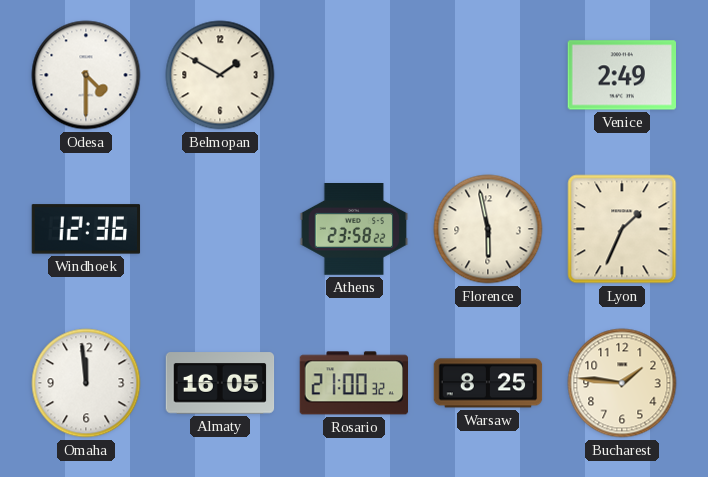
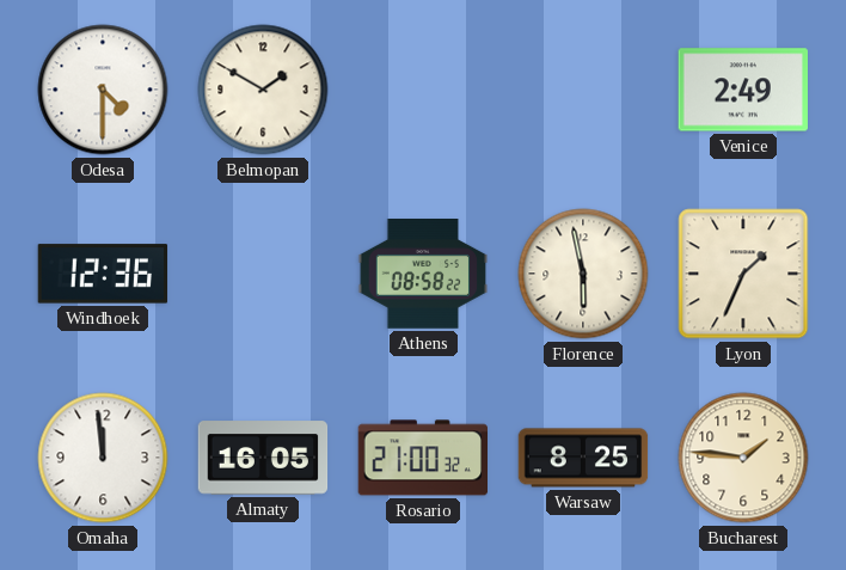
Athens: 23:58 -> 08:58 (423, 274)
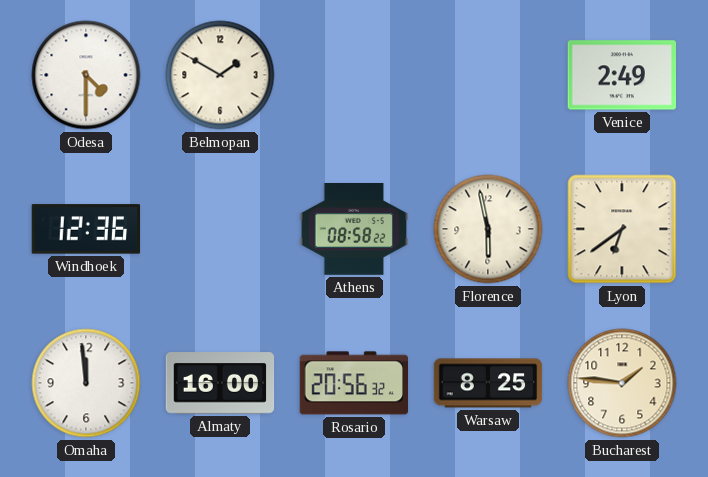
Lyon: 1:34 -> 6:39 (622, 229)
Almaty: 16:05 -> 16:00 (220, 383)
Rosario: 21:00 -> 20:56 (353, 383)
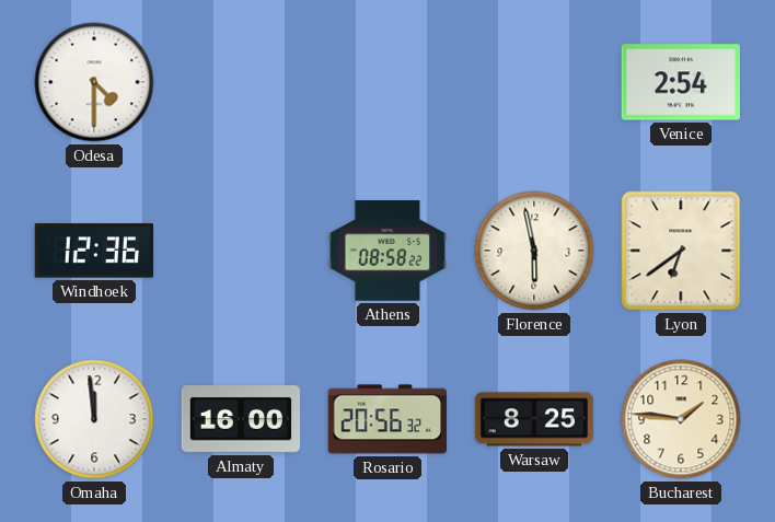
Belmopan: 1:50 -> none (220, 75)
Venice: 2:49 -> 2:54 (680, 82)
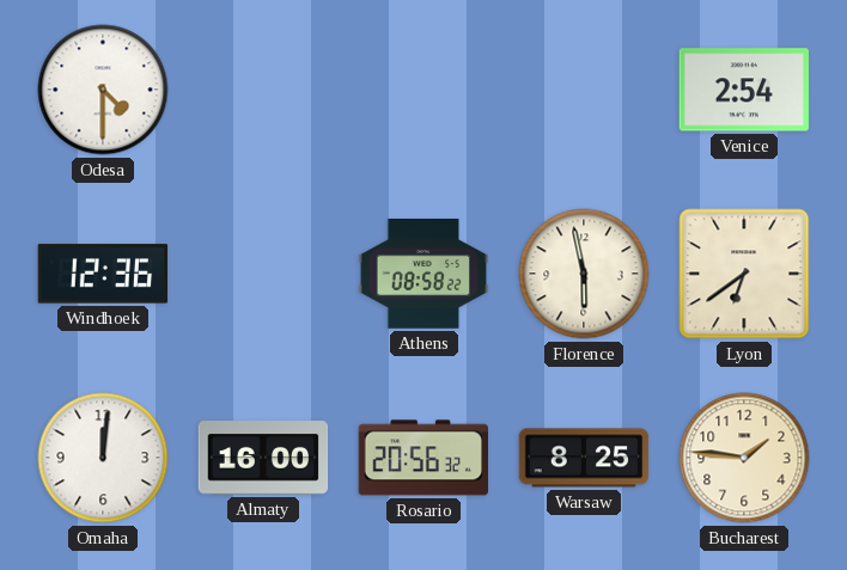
Omaha: 11:59 -> 12:01 (103, 458)
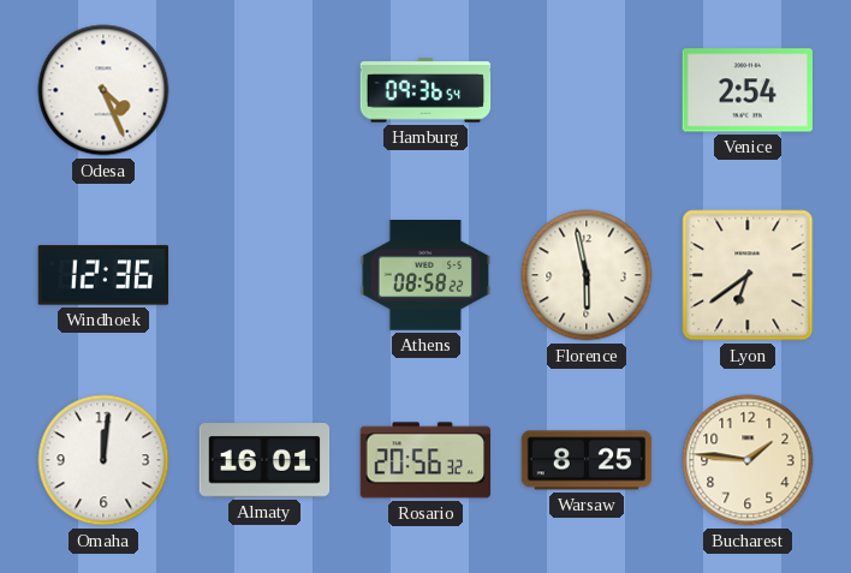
Odesa: 4:30 -> 4:26 (103, 90)
Hamburg: none -> 09:36 (425, 90)
Almaty: 16:00 -> 16:01 (264, 460)
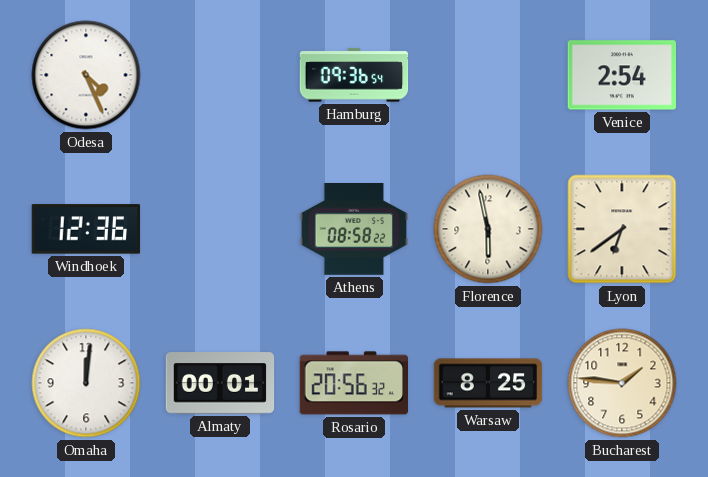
Almaty: 16:01 -> 00:01 (220, 383)
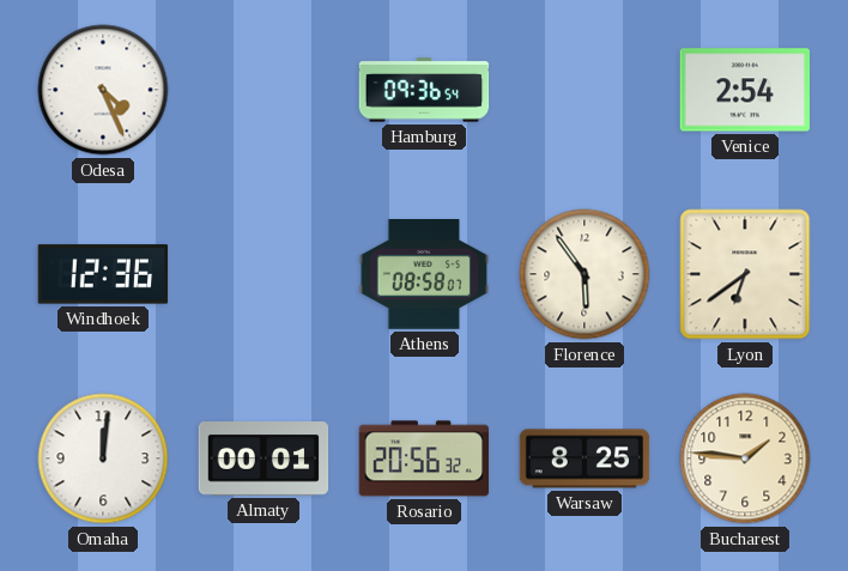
Athens: 08:58:22 -> 08:58:07 (424, 274)
Florence: 5:58 -> 5:54 (584, 274)
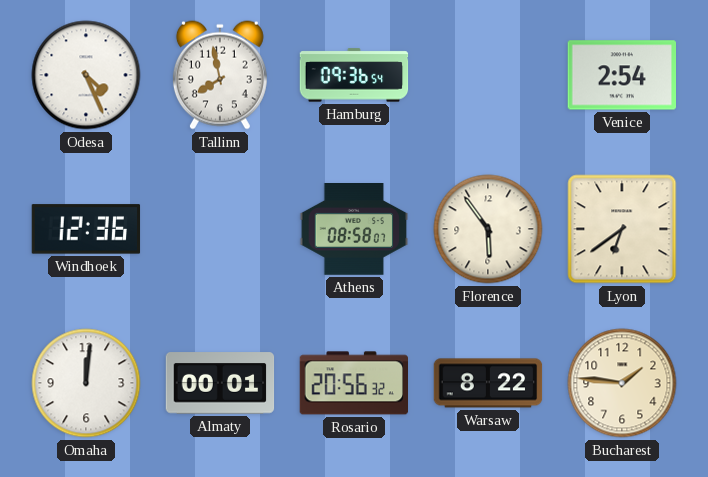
Tallinn: none -> 7:58 (220, 75)
Warsaw: 8:25 -> 8:22 (488, 383)
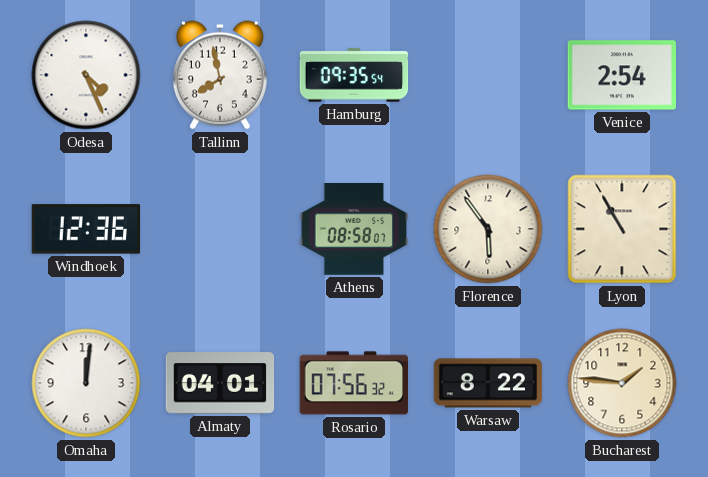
Hamburg: 09:36 -> 09:35 (354, 75)
Lyon: 6:39 -> 10:55 (622, 229)
Almaty: 00:01 -> 04:01 (220, 383)
Rosario: 20:56 -> 07:56 (353, 383)
